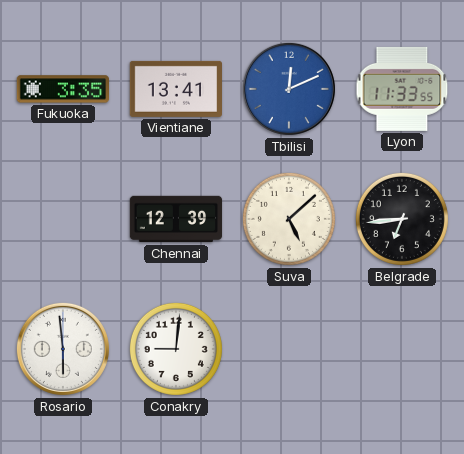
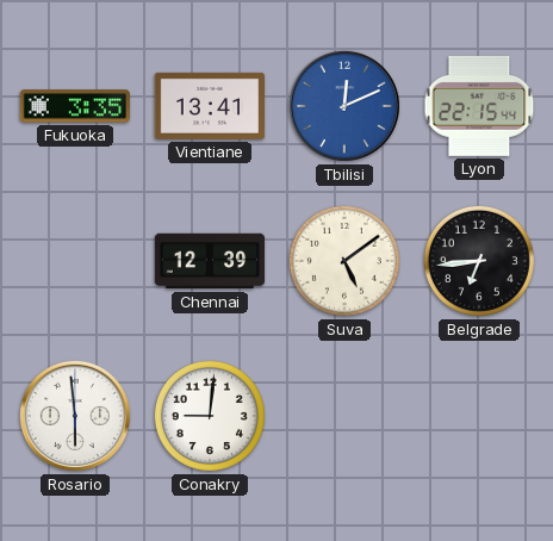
Lyon: 11:33 -> 22:15 (479, 106)
Suva: 5:08 -> 5:09 (344, 261)
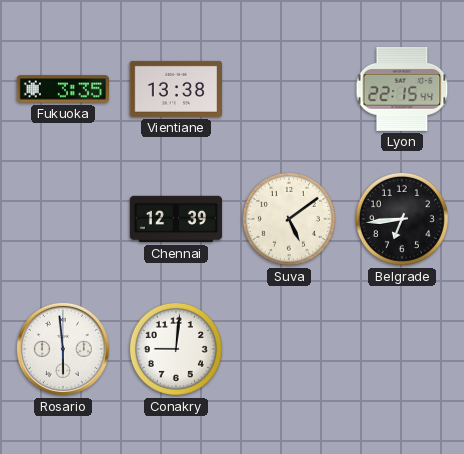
Vientiane: 13:41 -> 13:38 (176, 89)
Tbilisi: 12:11 -> none (344, 106)
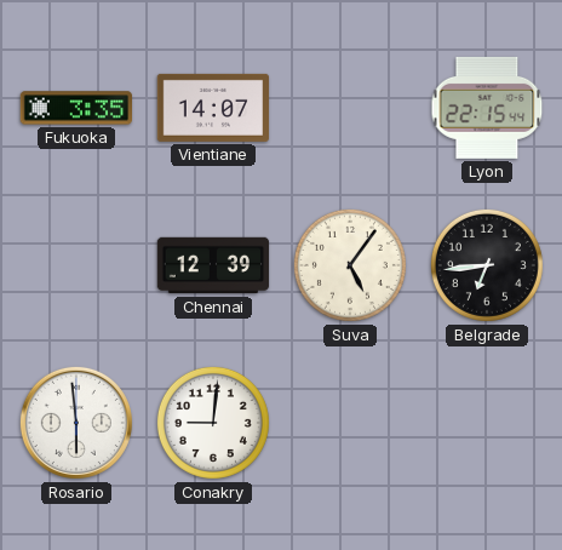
Vientiane: 13:38 -> 14:07 (213, 108)
Suva: 5:09 -> 5:06 (350, 265)
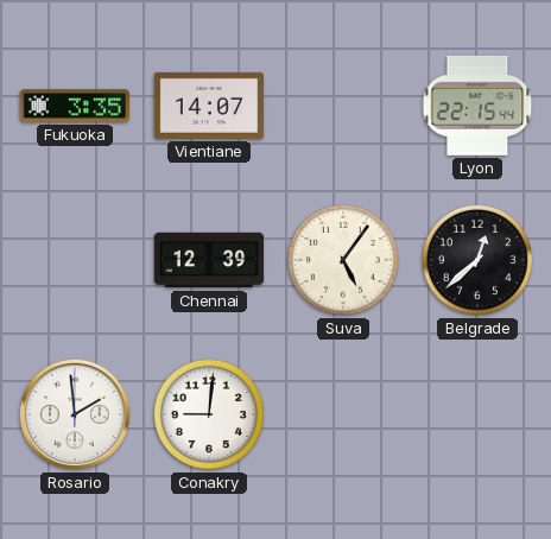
Belgrade: 6:44 -> 12:38 (477, 260)
Rosario: 5:59 -> 1:59 (75, 414)
